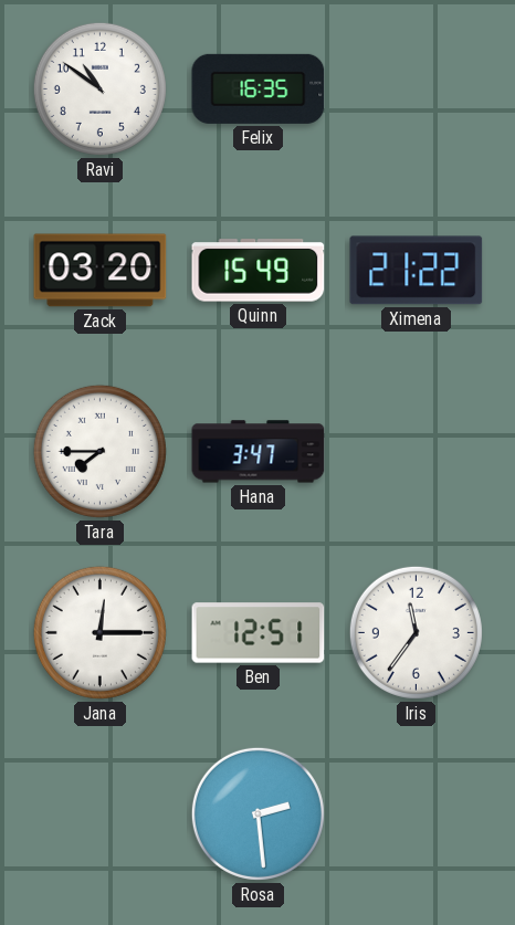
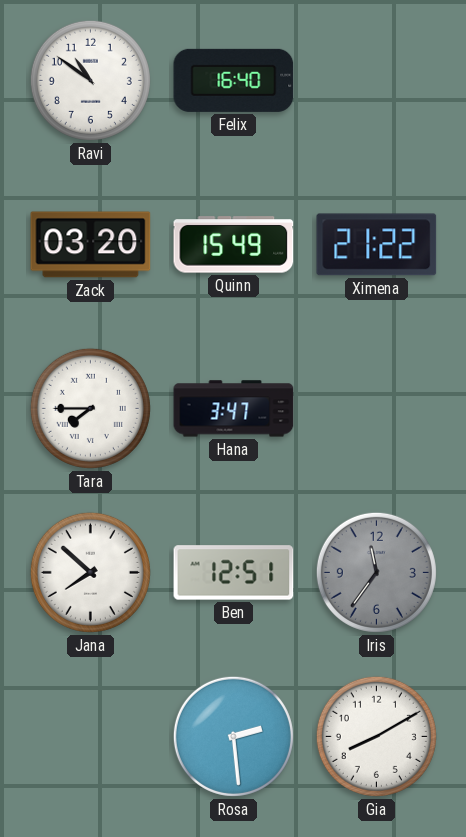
Felix: 16:35 -> 16:40 (234, 80)
Jana: 12:15 -> 7:52 (90, 572)
Iris dial: white -> grey (376, 572)
Gia: none -> 8:10 (376, 736)
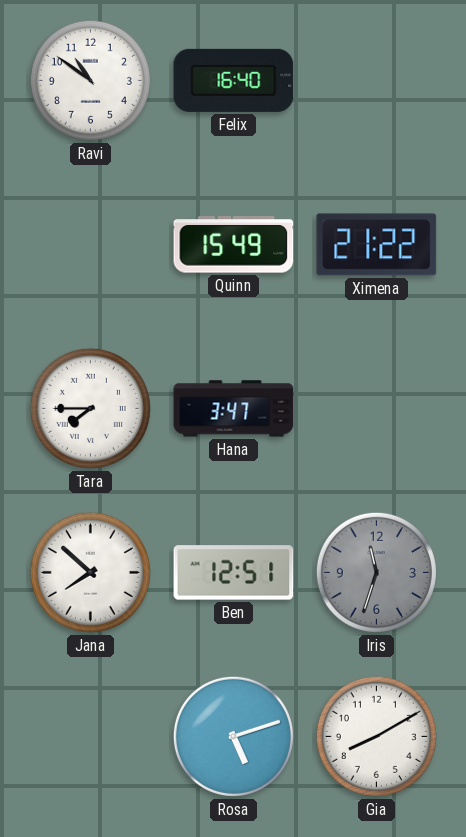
Zack: 03:20 -> none (91, 245)
Iris: 11:36 -> 11:33 (376, 572)
Rosa: 2:29 -> 5:12 (233, 736)
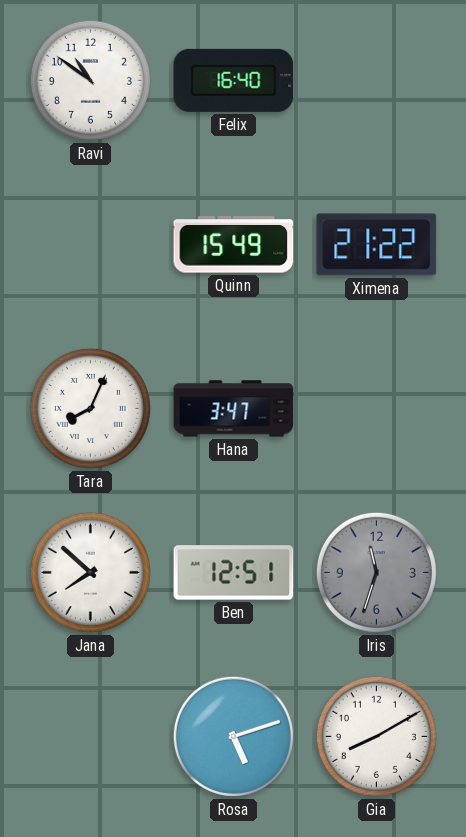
Tara: 7:45 -> 8:04 (90, 408)
